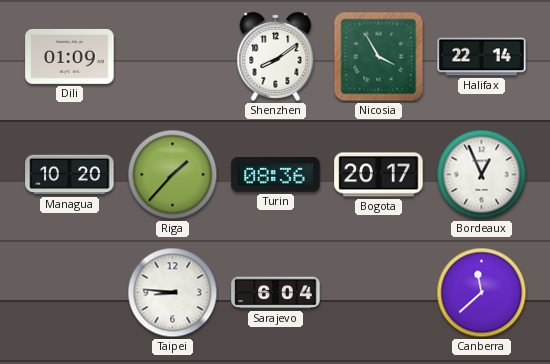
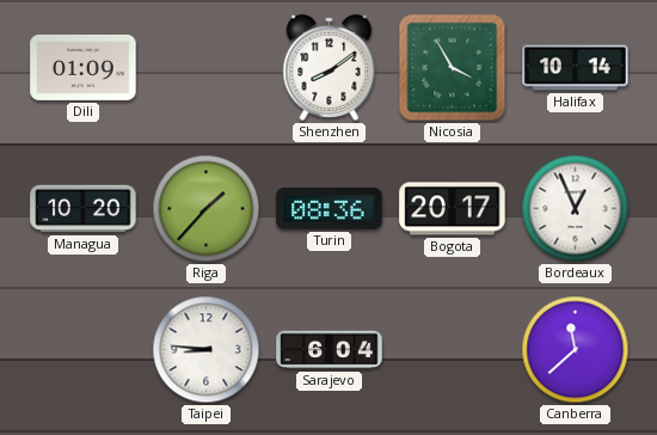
Halifax: 22:14 -> 10:14 (576, 68)
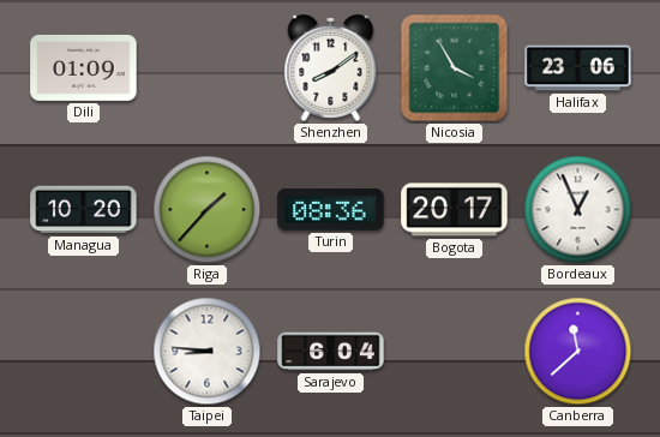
Halifax: 10:14 -> 23:06 (578, 68)
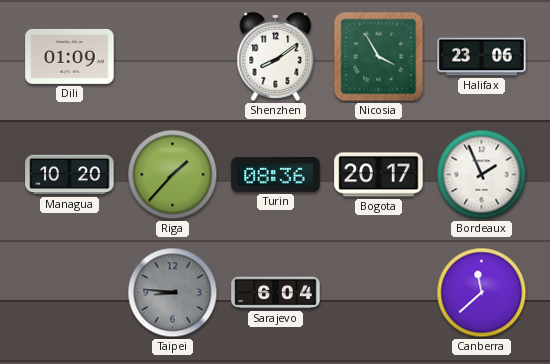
Bordeaux: 12:56 -> 1:56 (482, 175)
Taipei dial: white -> grey (173, 293)
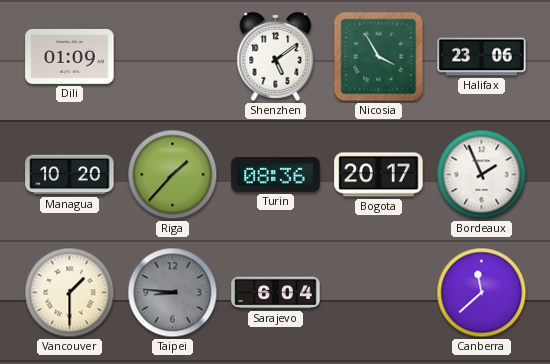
Shenzhen: 8:09 -> 5:09 (276, 56)
Vancouver: none -> 1:30 (70, 293)
